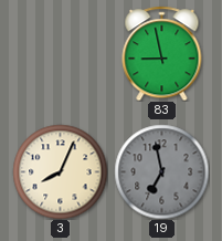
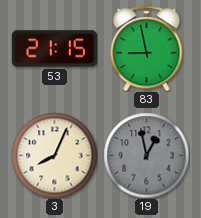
53: none -> 21:15 (54, 49)
19: 6:58 -> 12:58 (146, 155)
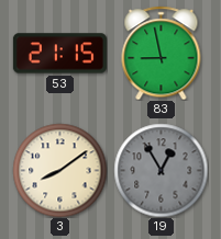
3: 8:04 -> 8:09 (59, 170)
19: 12:58 -> 12:55 (161, 170)
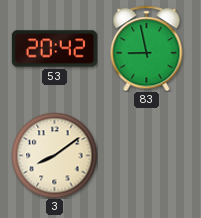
53: 21:15 -> 20:42 (54, 49)
19: 12:55 -> none (161, 170)
